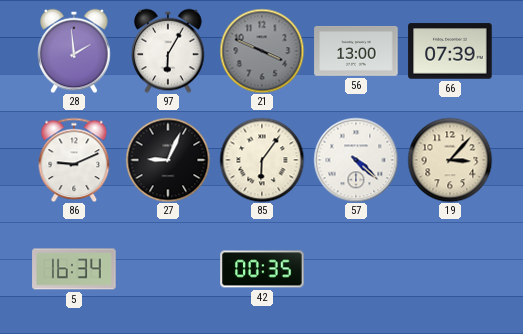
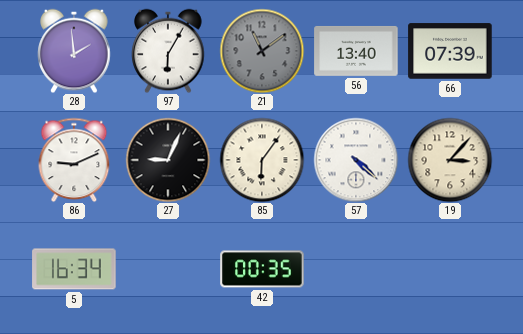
21: 3:49 -> 11:09 (262, 51)
56: 13:00 -> 13:40 (356, 51)
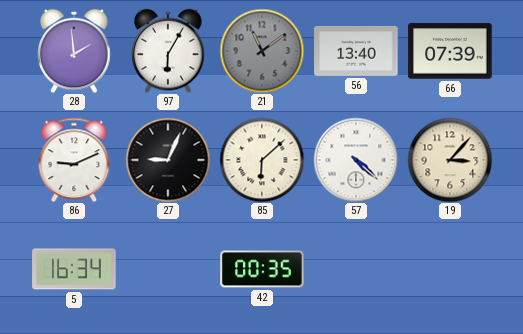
85: 6:06 -> 6:08 (262, 160)
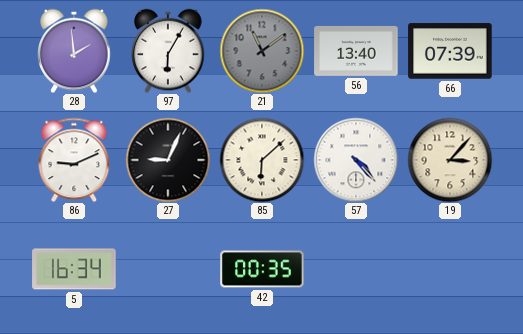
57: 4:22 -> 4:23 (356, 160)
